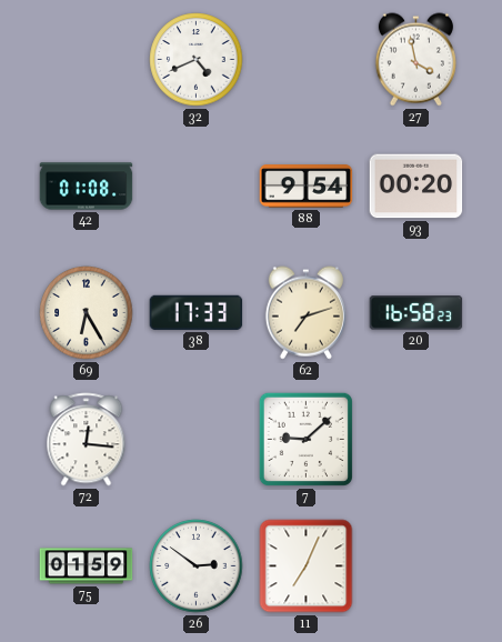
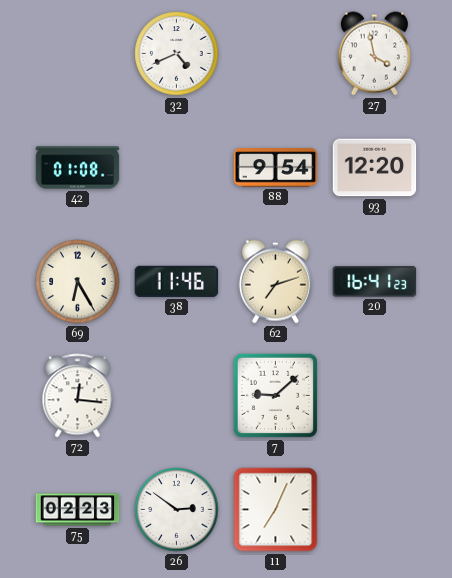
93: 00:20 -> 12:20 (375, 168)
38: 17:33 -> 11:46 (177, 281)
20: 16:58 -> 16:41 (375, 282)
75: 01:59 -> 02:23 (78, 510)
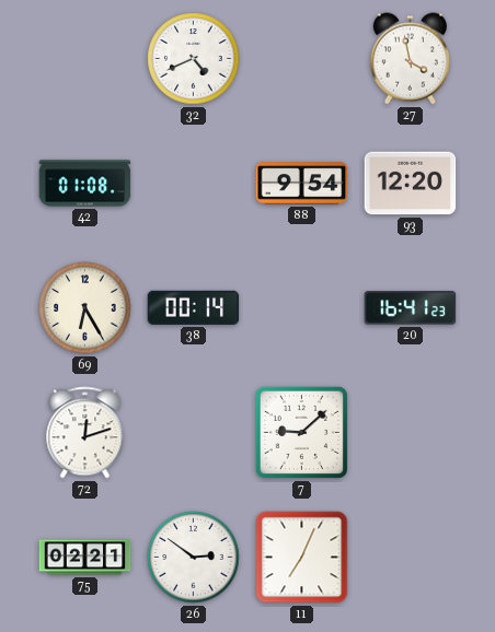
38: 11:46 -> 00:14 (194, 307)
62: 7:12 -> none (275, 282)
72: 12:16 -> 12:12 (85, 433)
75: 02:23 -> 02:21 (85, 558)
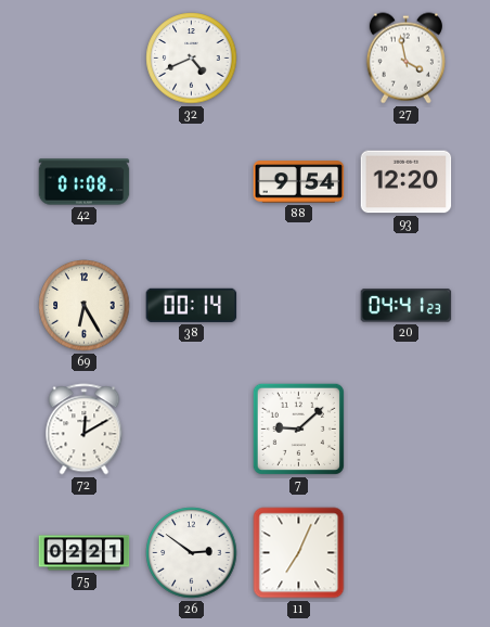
20: 16:41 -> 04:41 (407, 306)
72: 12:12 -> 12:10 (85, 430)
